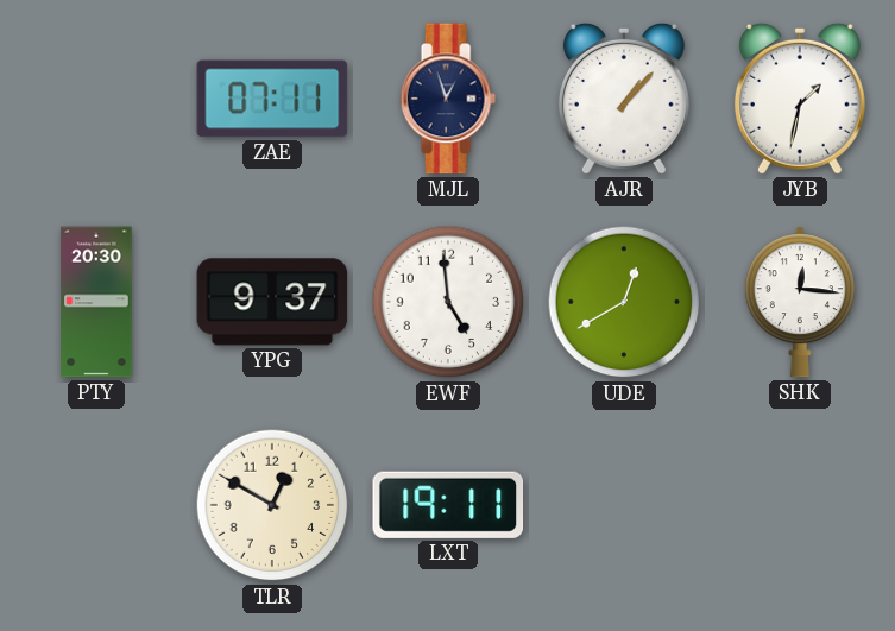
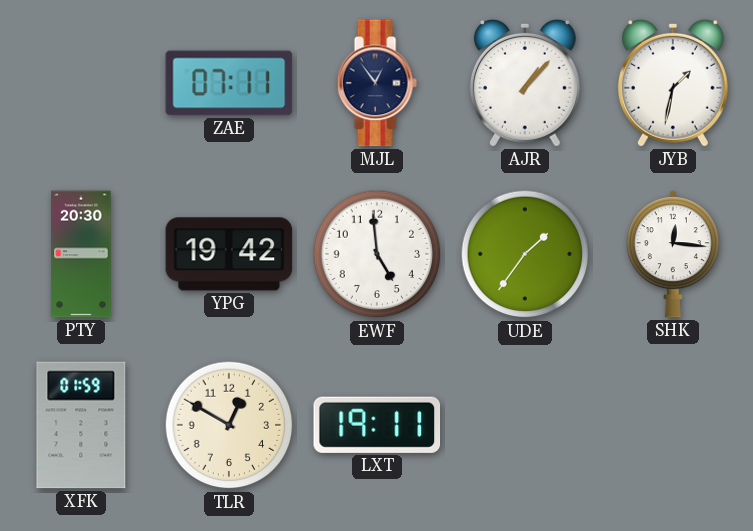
MJL: 12:57 -> 12:54 (377, 83)
YPG: 9:37 -> 19:42 (229, 254)
UDE: 12:40 -> 1:36 (525, 254)
XFK: none -> 01:59 (81, 425)
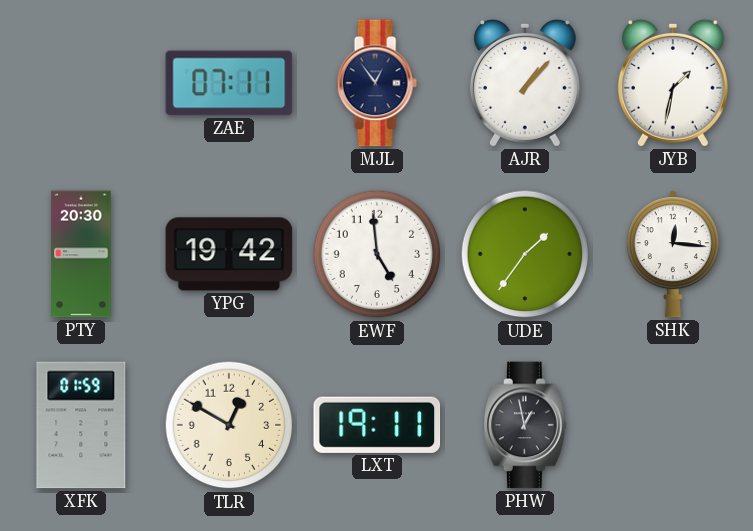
PHW: none -> 12:58 (525, 425)
